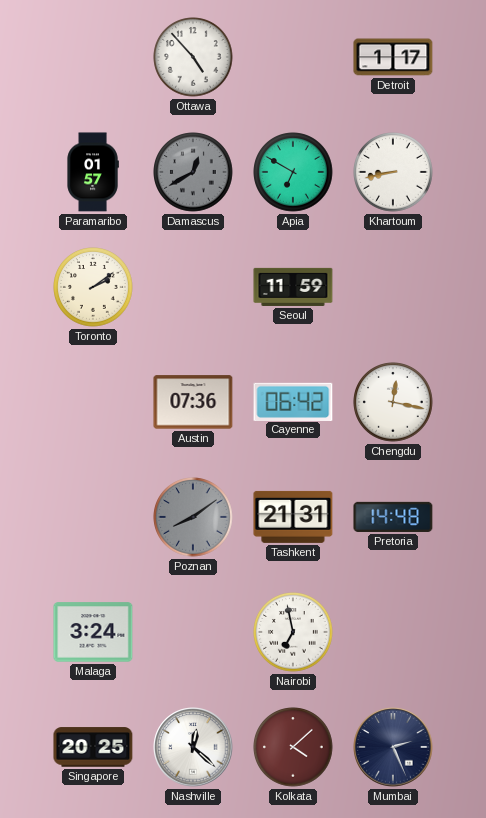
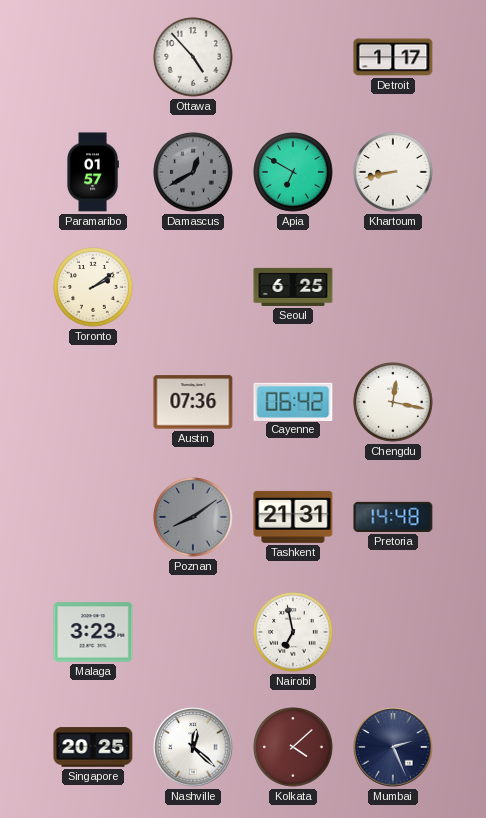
Seoul: 11:59 -> 6:25 (293, 287)
Malaga: 3:24 -> 3:23 (93, 632)
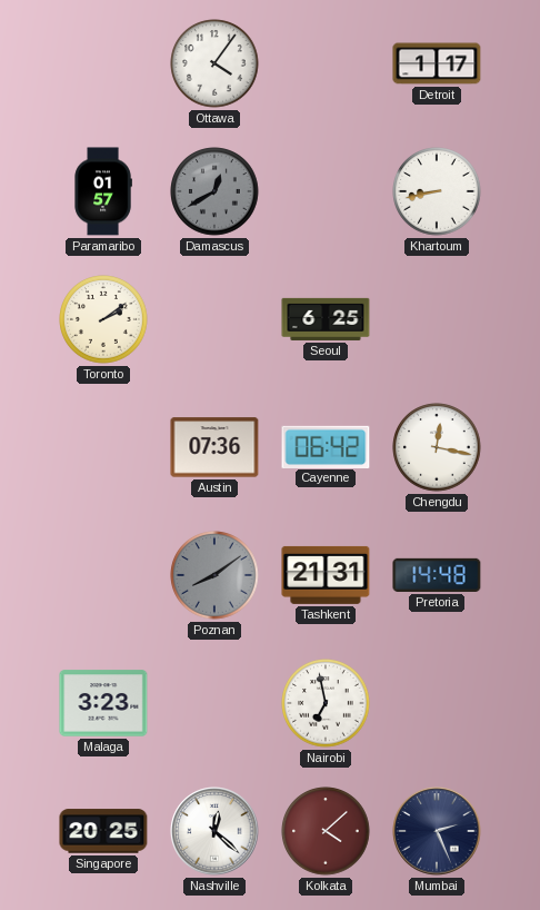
Ottawa: 4:53 -> 4:06 (214, 63)
Apia: 6:50 -> none (293, 172)
